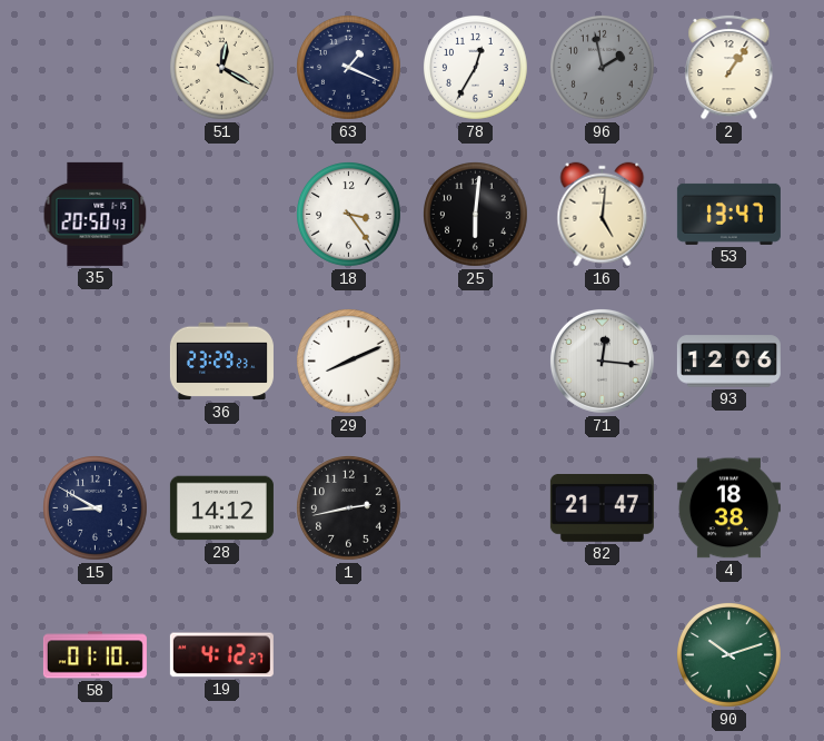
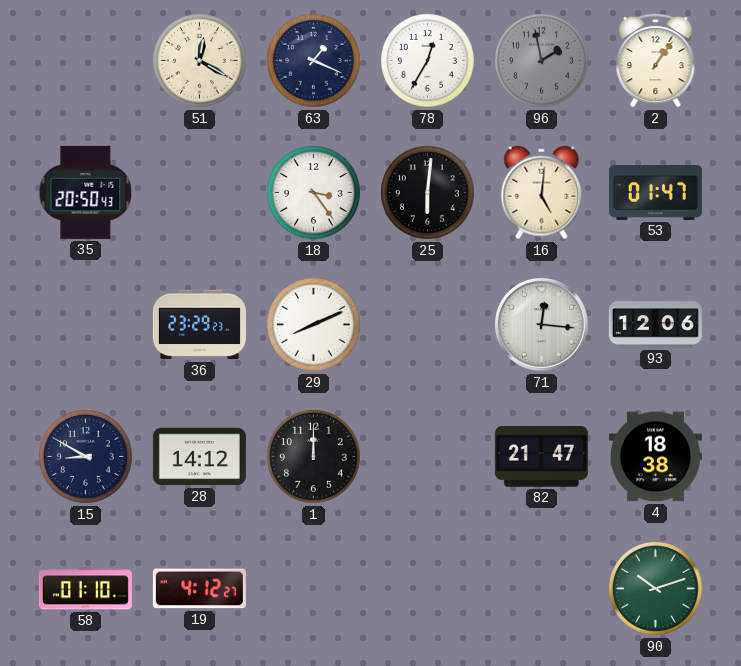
53: 13:47 -> 01:47 (655, 192)
1: 2:43 -> 12:00 (314, 457)
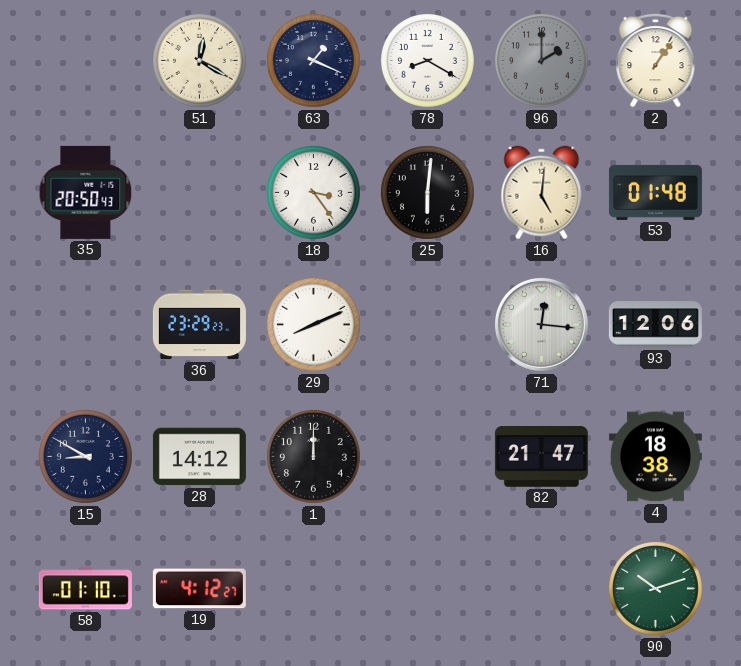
78: 12:35 -> 8:20 (428, 61)
96: 1:58 -> 2:00 (542, 61)
53: 01:47 -> 01:48 (655, 192)
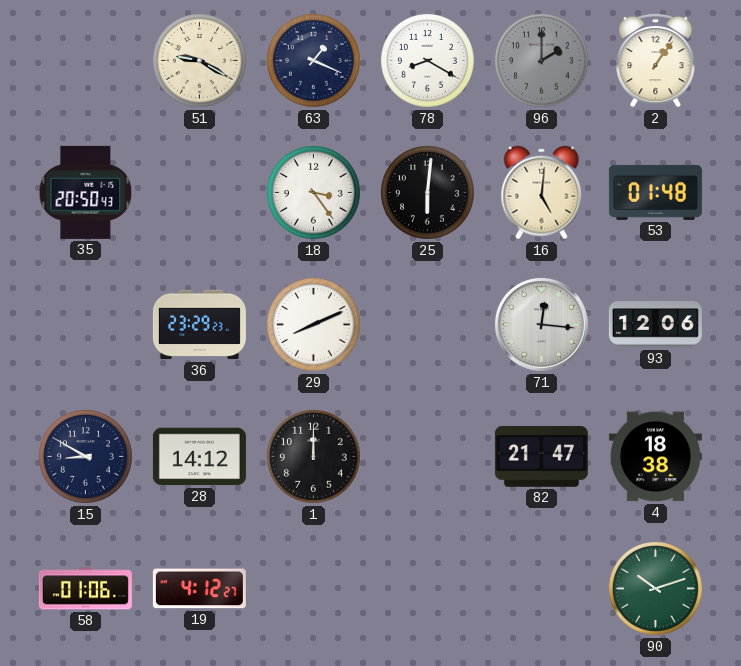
51: 12:20 -> 9:20 (200, 61)
58: 01:10 -> 01:06 (85, 589)
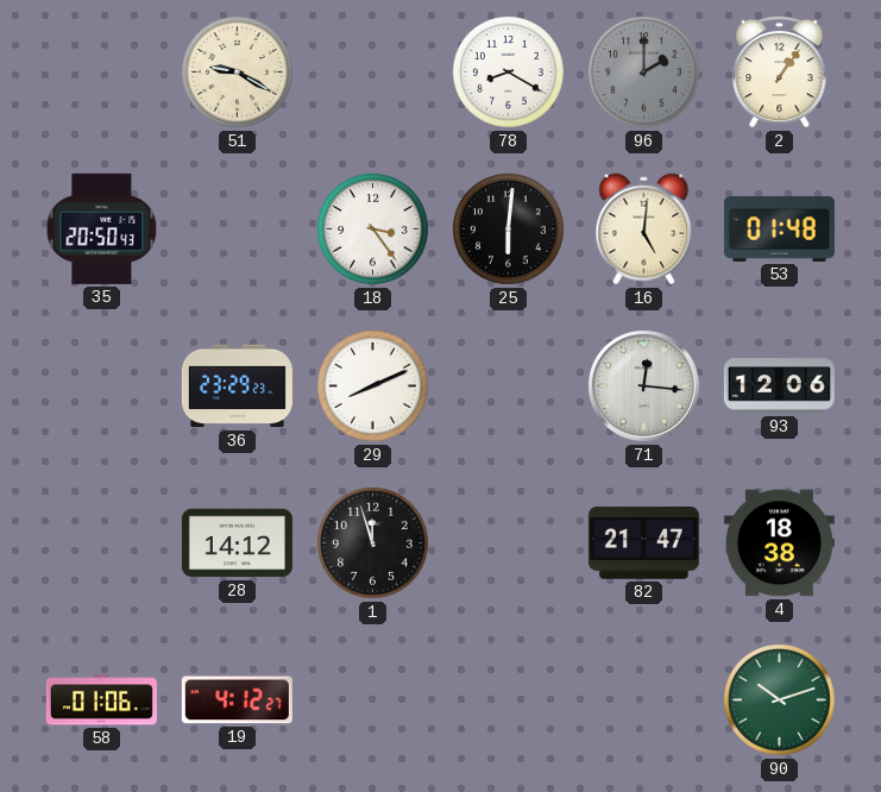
63: 1:19 -> none (314, 61)
15: 8:50 -> none (86, 457)
1: 12:00 -> 11:57 (373, 543)
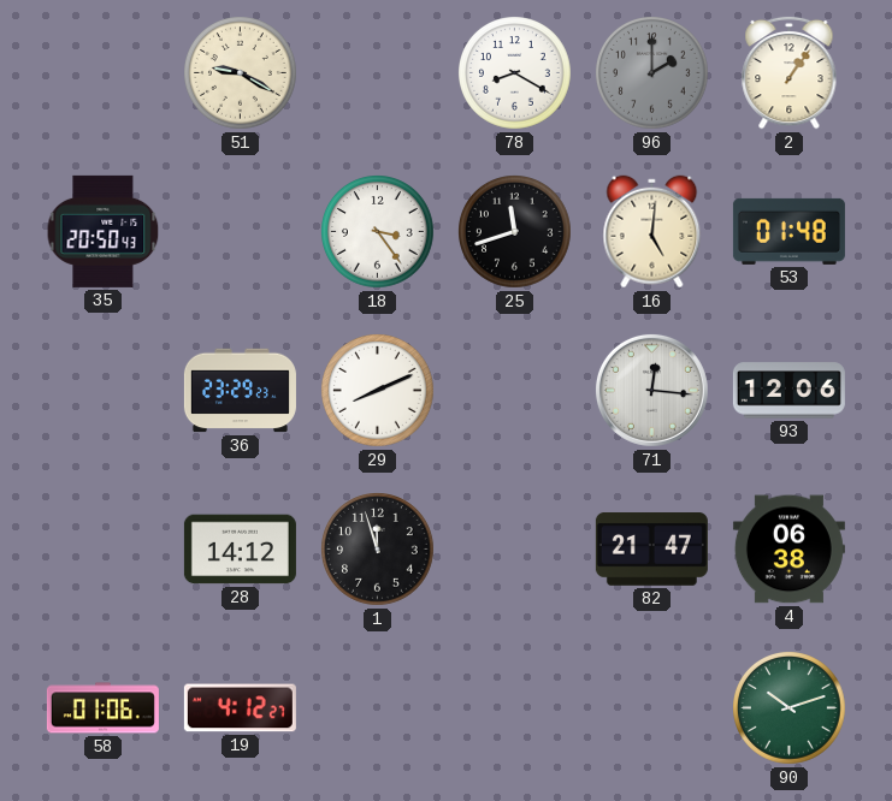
25: 6:01 -> 11:42 (515, 232)
4: 18:38 -> 06:38 (788, 550)
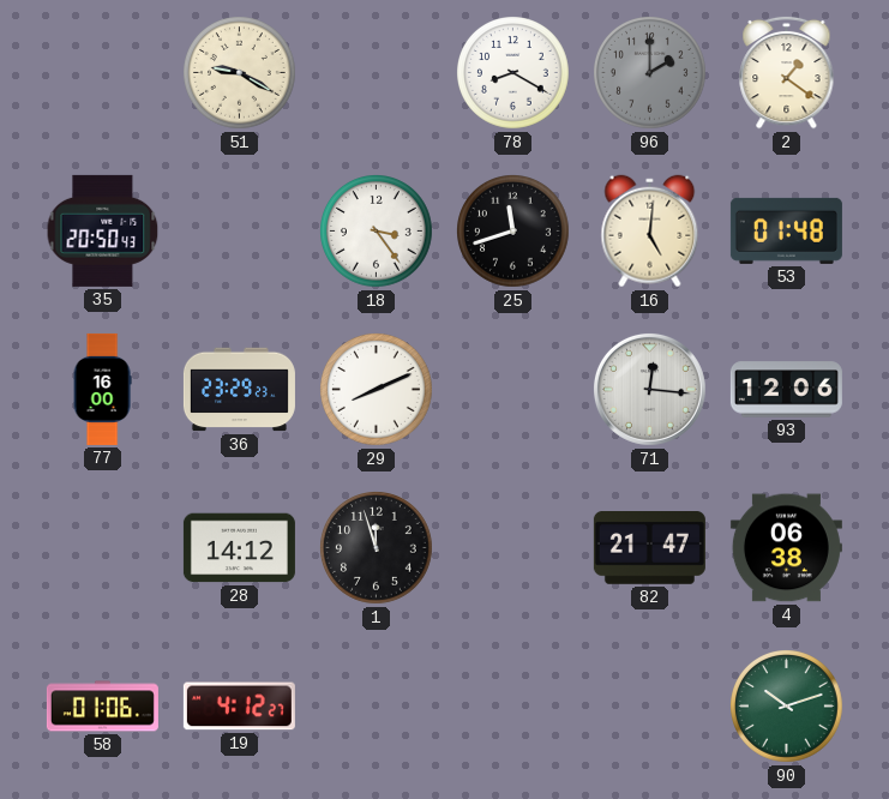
2: 1:06 -> 1:21 (787, 72)
77: none -> 16:00 (102, 389)
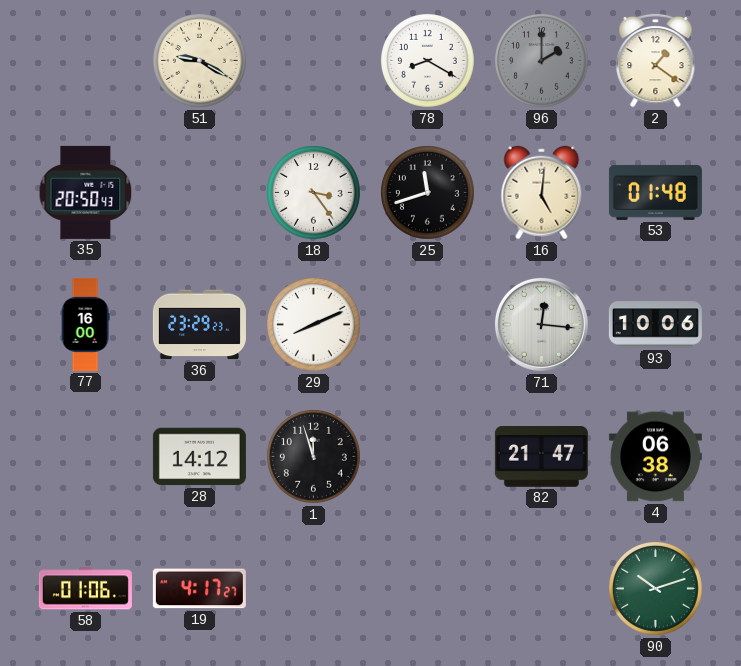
93: 12:06 -> 10:06 (655, 325)
19: 4:12 -> 4:17 (199, 589)
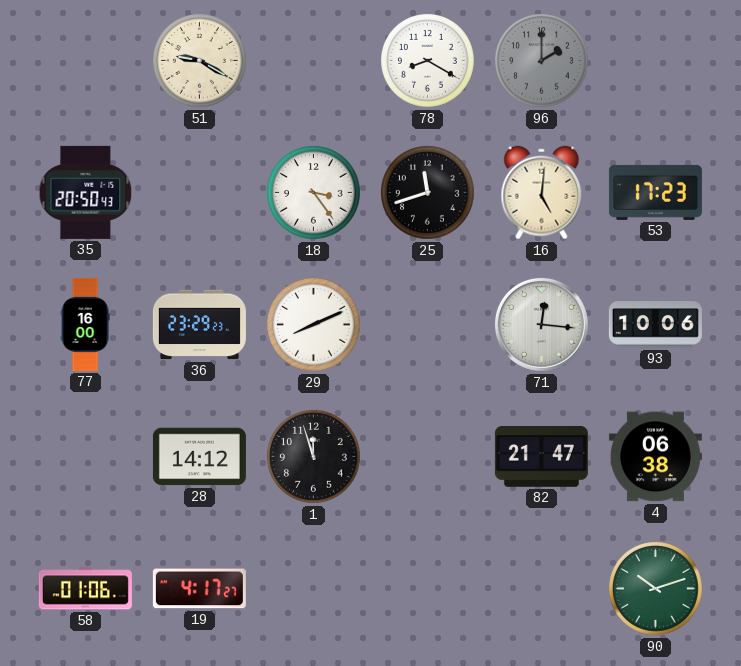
2: 1:21 -> none (656, 60)
53: 01:48 -> 17:23 (655, 192)
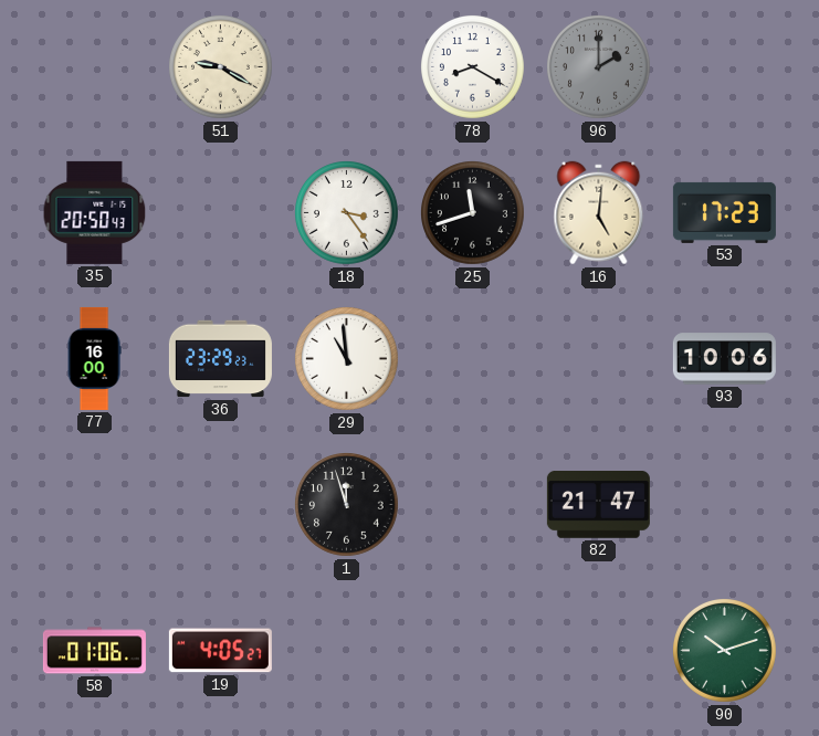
29: 8:11 -> 10:59 (347, 359)
71: 12:16 -> none (541, 324)
28: 14:12 -> none (199, 457)
4: 06:38 -> none (655, 457)
19: 4:17 -> 4:05 (220, 651)
